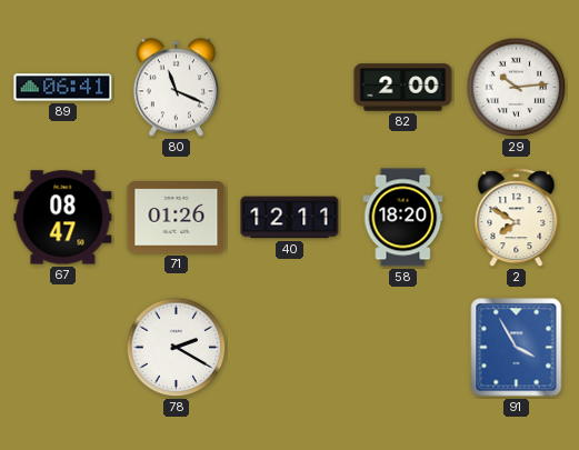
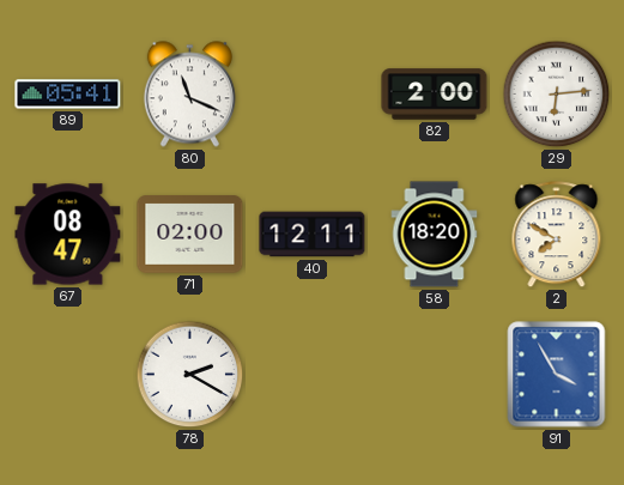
89: 06:41 -> 05:41 (68, 95)
29: 10:14 -> 6:14 (557, 95)
71: 01:26 -> 02:00 (190, 235)
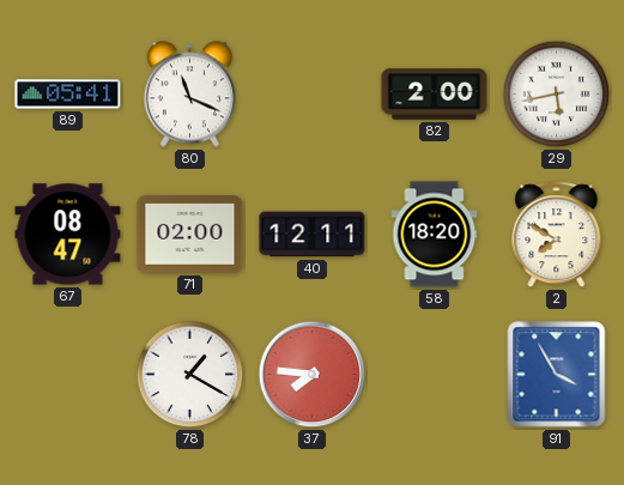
29: 6:14 -> 5:43 (557, 95)
78: 2:20 -> 1:20 (190, 375)
37: none -> 7:46 (313, 375)
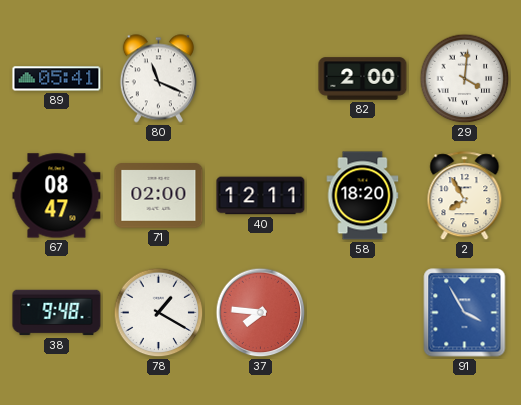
29: 5:43 -> 4:01 (465, 79)
2: 7:50 -> 7:55 (465, 196)
38: none -> 9:48 (57, 313)
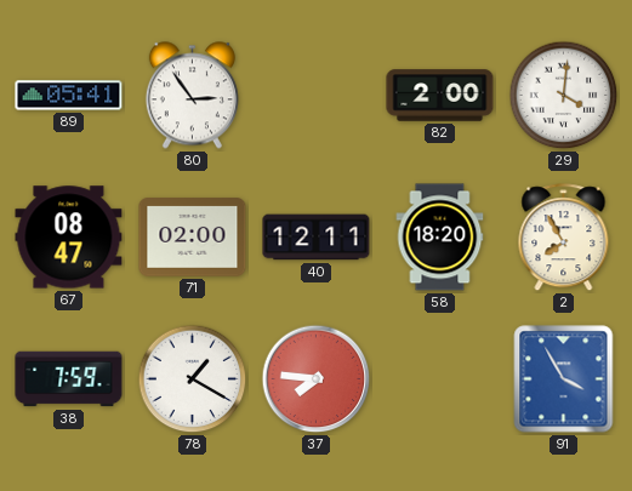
80: 11:19 -> 2:54 (192, 96)
38: 9:48 -> 7:59 (69, 379)
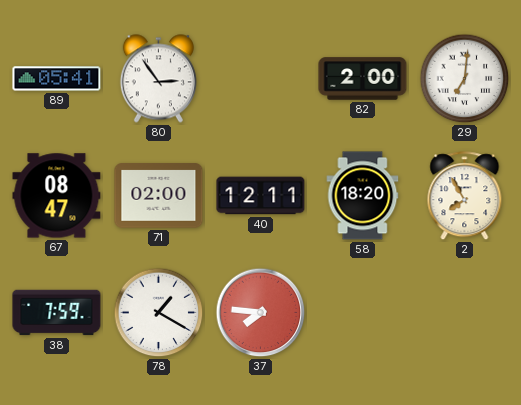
29: 4:01 -> 7:01 (465, 79)
91: 3:55 -> none (564, 379)
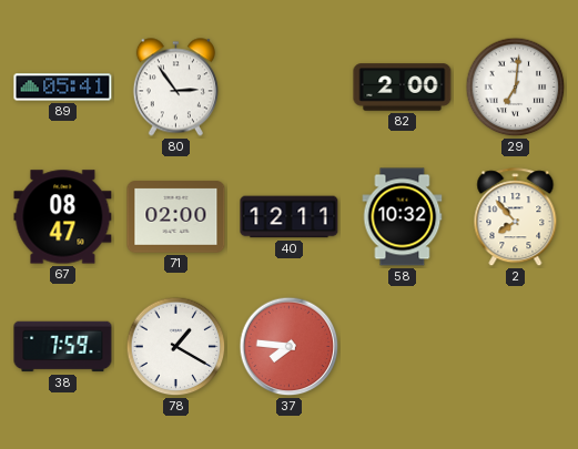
58: 18:20 -> 10:32 (403, 217)
2: 7:55 -> 7:53 (516, 217)
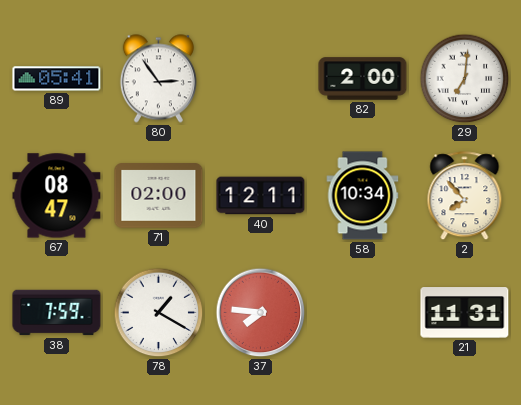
58: 10:32 -> 10:34 (363, 196)
21: none -> 11:31 (465, 313)
